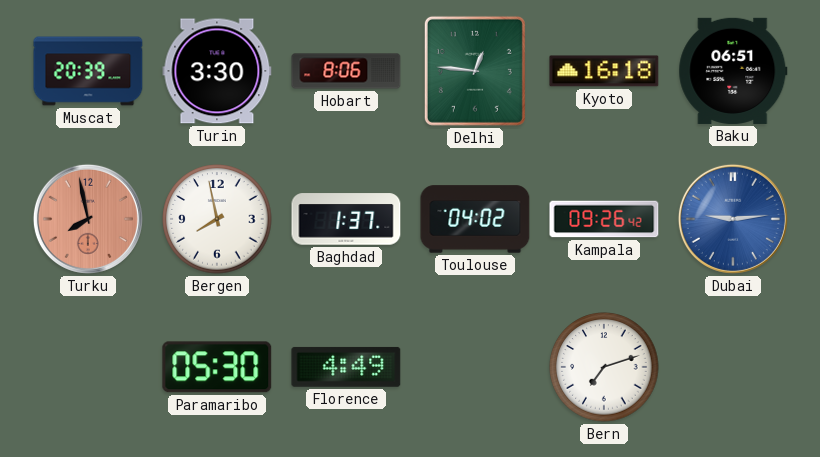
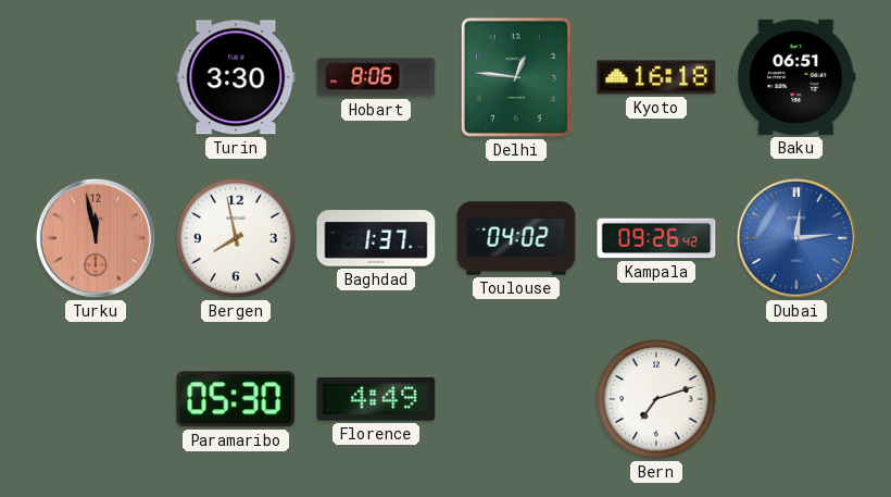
Muscat: 20:39 -> none (88, 71)
Turku: 7:58 -> 11:58 (96, 238)
Dubai: 9:14 -> 12:14 (796, 238)
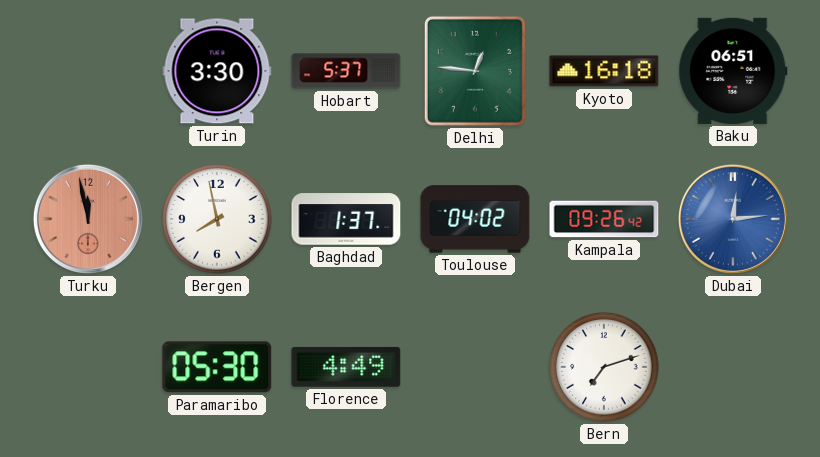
Hobart: 8:06 -> 5:37 (346, 71)
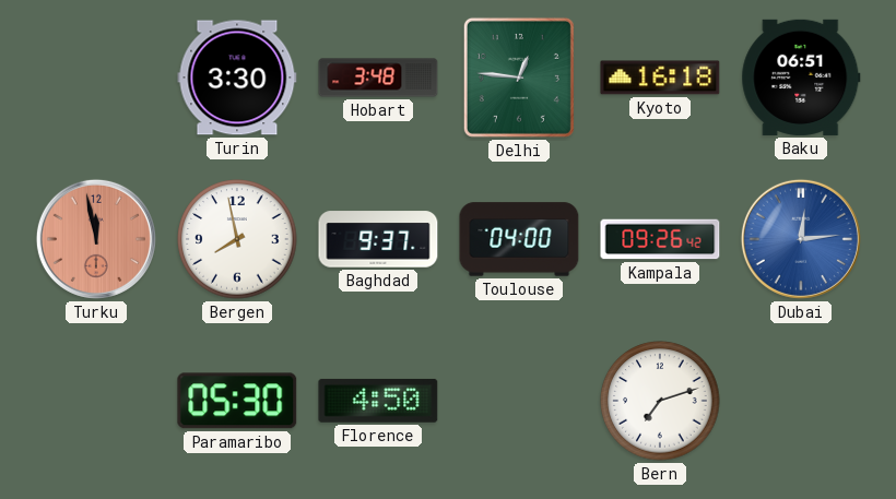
Hobart: 5:37 -> 3:48 (378, 78)
Baghdad: 1:37 -> 9:37 (378, 239)
Toulouse: 04:02 -> 04:00 (519, 239)
Florence: 4:49 -> 4:50 (378, 401)
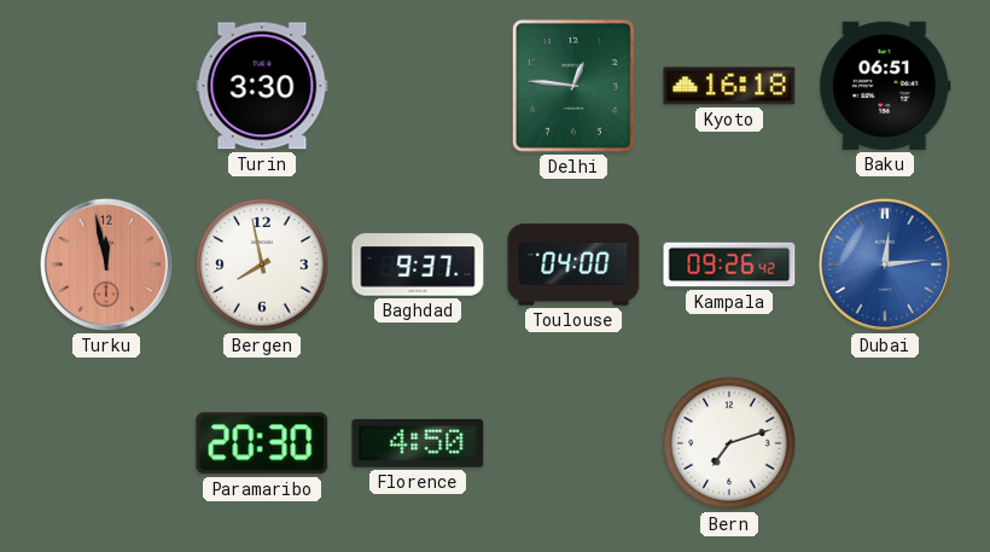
Hobart: 3:48 -> none (378, 78)
Paramaribo: 05:30 -> 20:30 (262, 443)
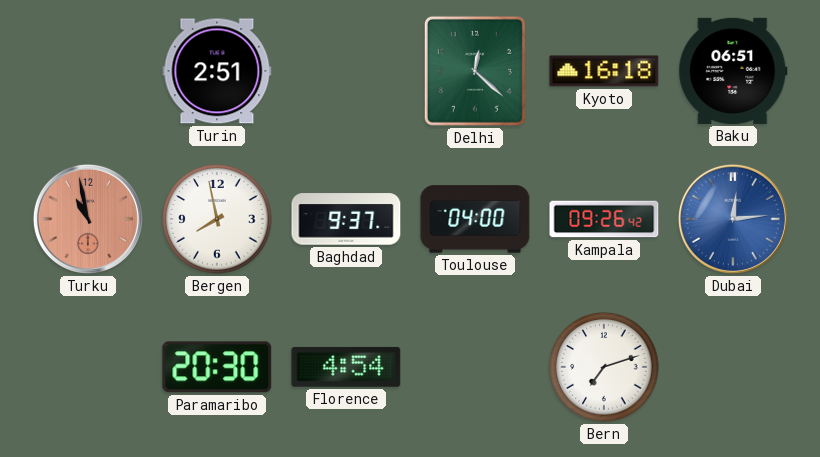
Turin: 3:30 -> 2:51 (217, 71)
Delhi: 12:46 -> 12:22 (475, 71)
Turku: 11:58 -> 10:58 (88, 219)
Florence: 4:50 -> 4:54 (346, 367)
